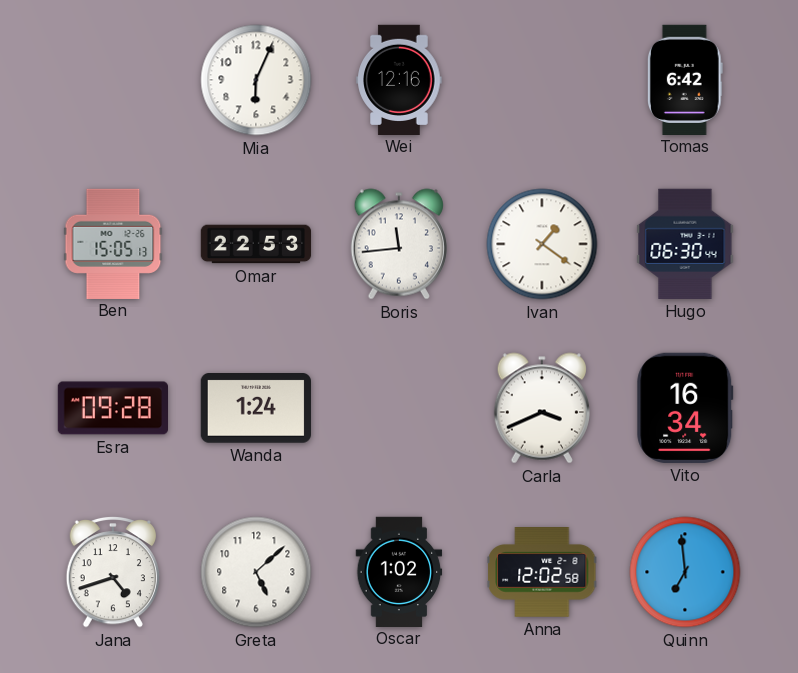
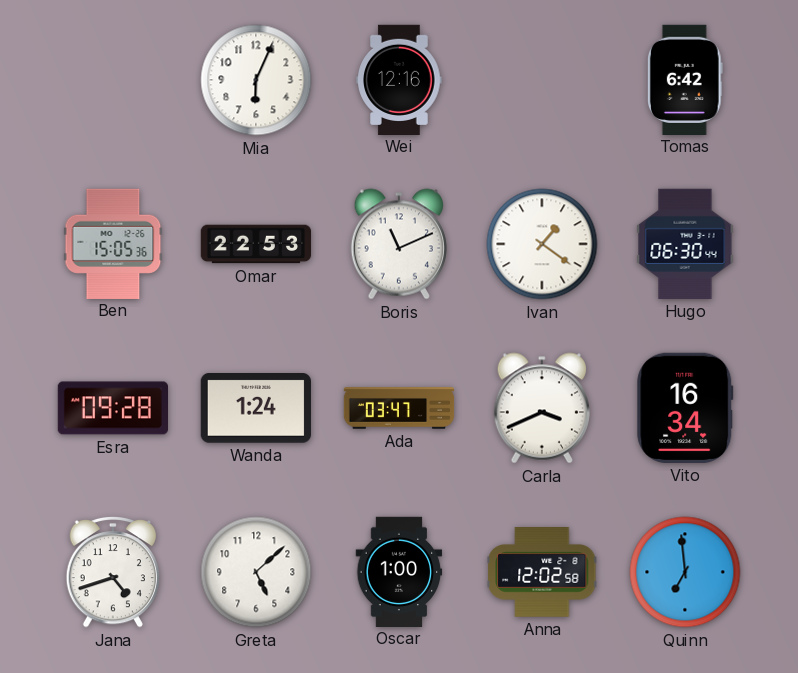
Ben: 15:05:13 -> 15:05:36 (113, 243)
Boris: 11:44 -> 11:11 (399, 244)
Ada: none -> 03:47 (399, 408)
Oscar: 1:02 -> 1:00 (399, 571)
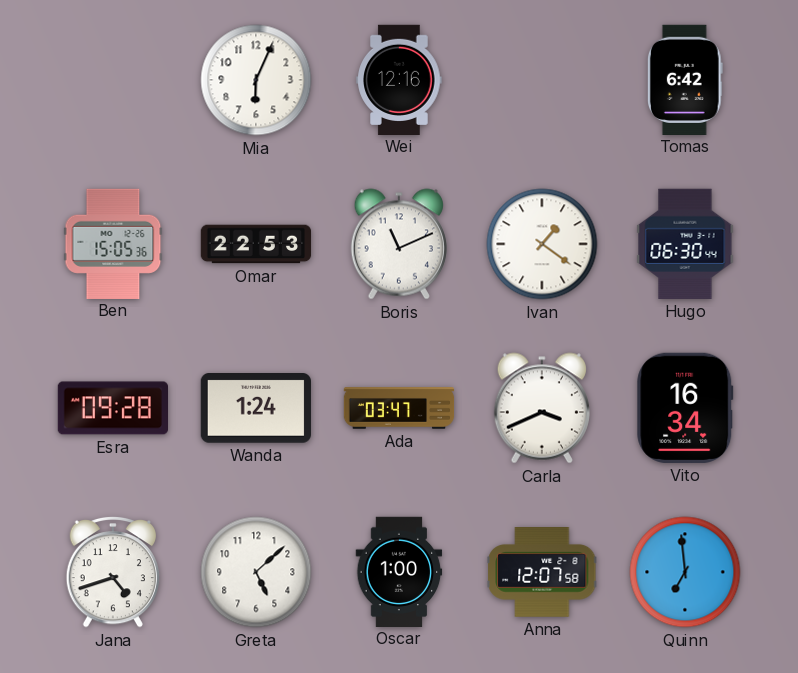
Anna: 12:02 -> 12:07 (543, 573)
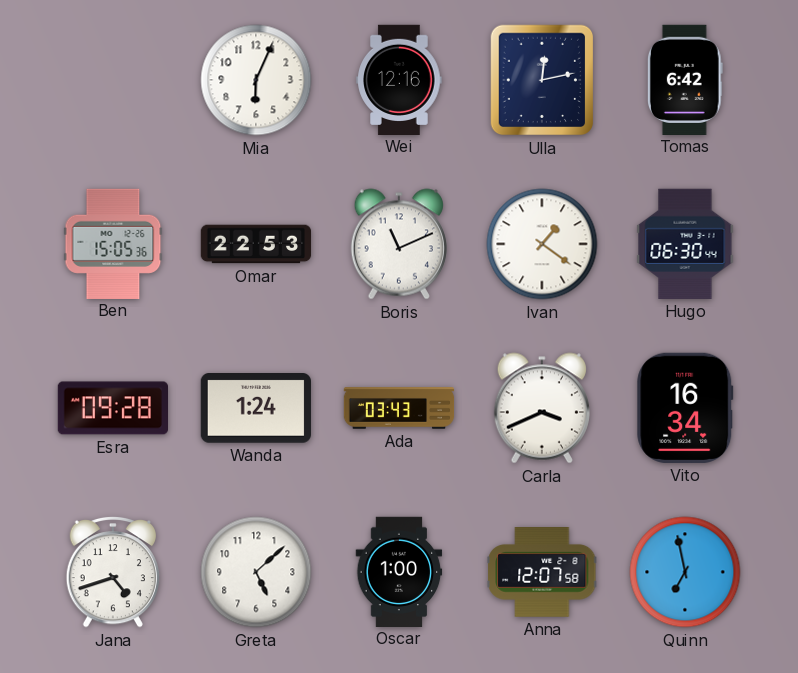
Ulla: none -> 12:13 (542, 80)
Ada: 03:47 -> 03:43 (399, 408)
Quinn: 6:59 -> 6:58 (685, 572)
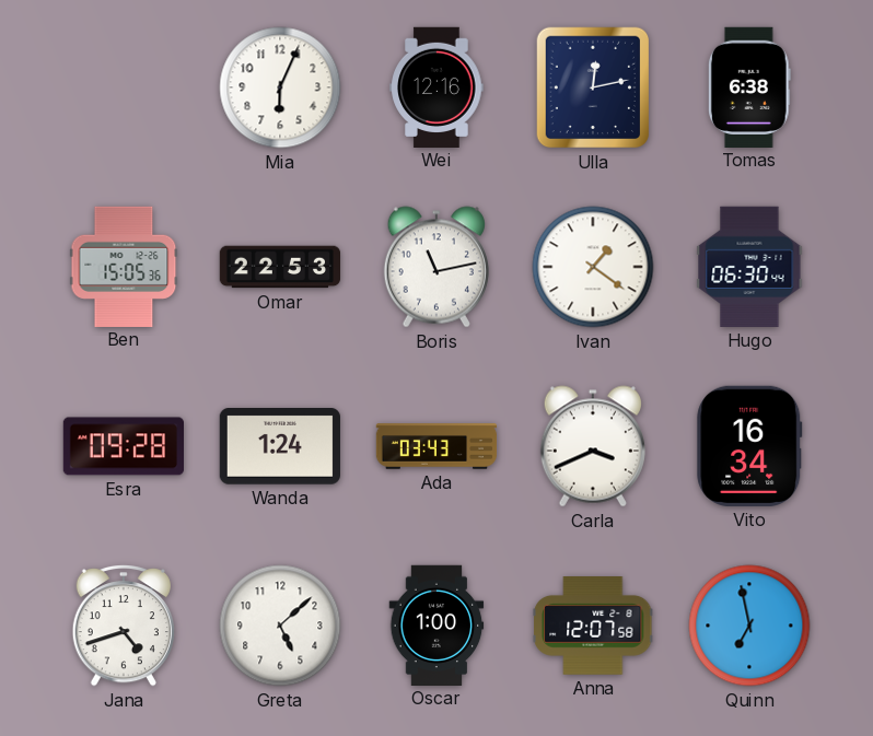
Tomas: 6:42 -> 6:38 (749, 86)
Boris: 11:11 -> 11:13 (436, 267)
